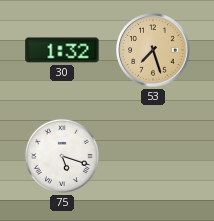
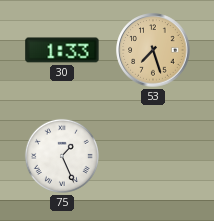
30: 1:32 -> 1:33 (62, 50)
75: 5:18 -> 1:26 (62, 156)
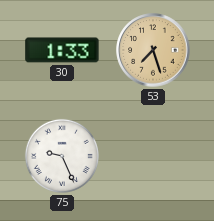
75: 1:26 -> 9:26 (62, 156)
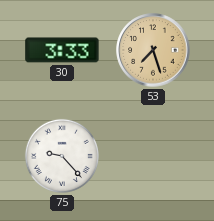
30: 1:33 -> 3:33 (62, 50)
75: 9:26 -> 9:23 (62, 156)
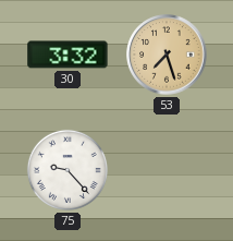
30: 3:33 -> 3:32 (68, 55)
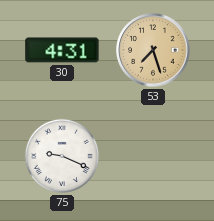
30: 3:32 -> 4:31 (62, 50)
75: 9:23 -> 9:19 (62, 156)
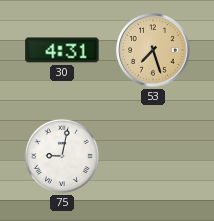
75: 9:19 -> 9:02 (62, 156)
